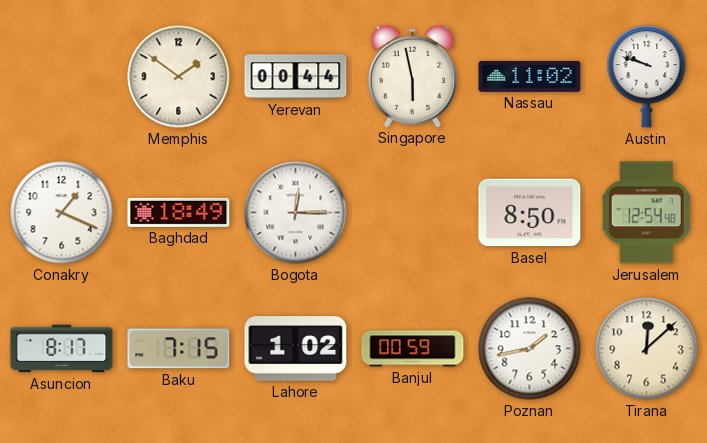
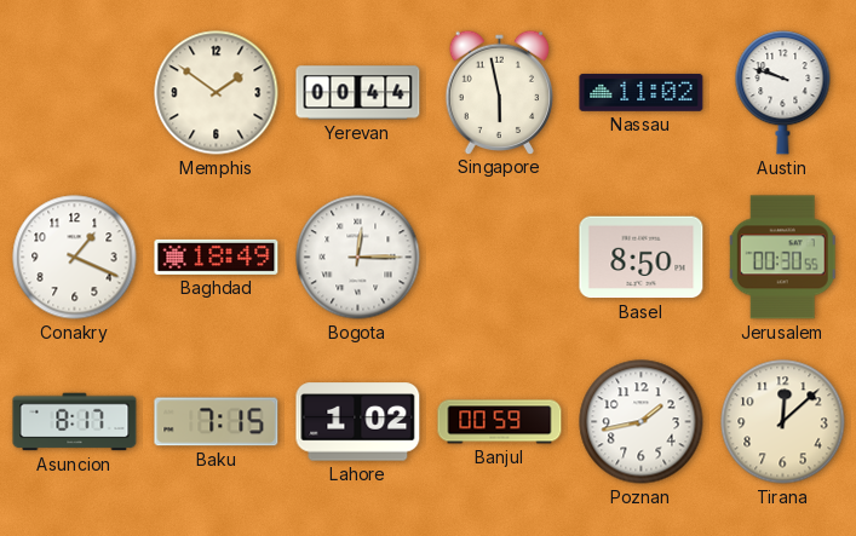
Jerusalem: 12:54 -> 00:30 (782, 258)
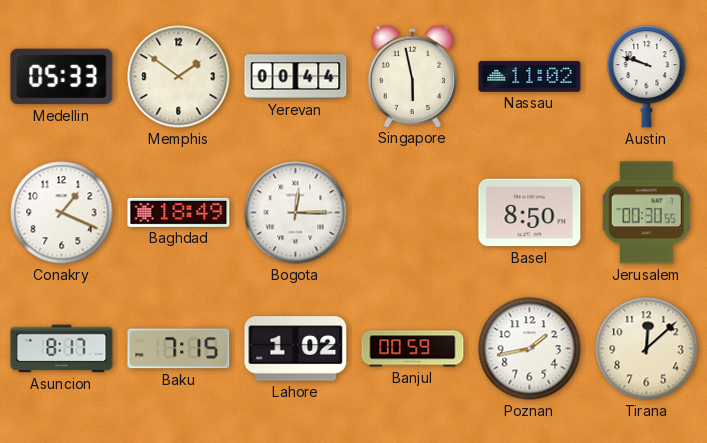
Medellin: none -> 05:33 (62, 77)
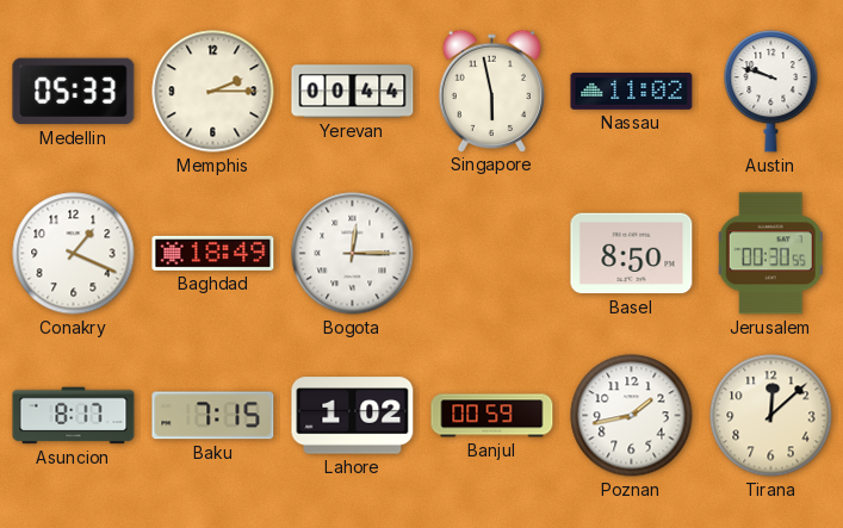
Memphis: 1:51 -> 2:15 (213, 92)
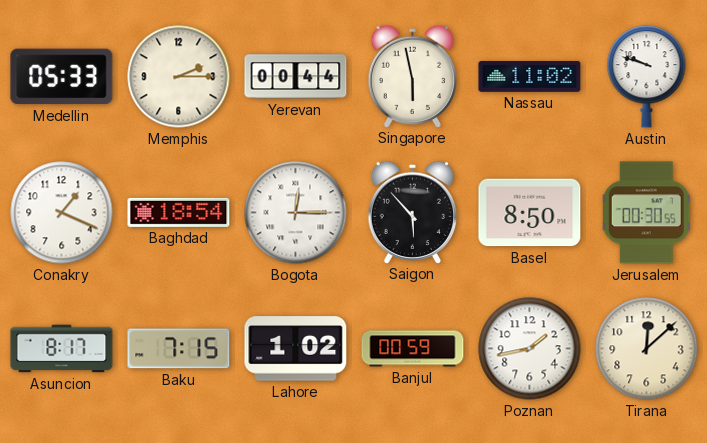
Baghdad: 18:49 -> 18:54 (179, 212)
Saigon: none -> 5:53 (413, 212)
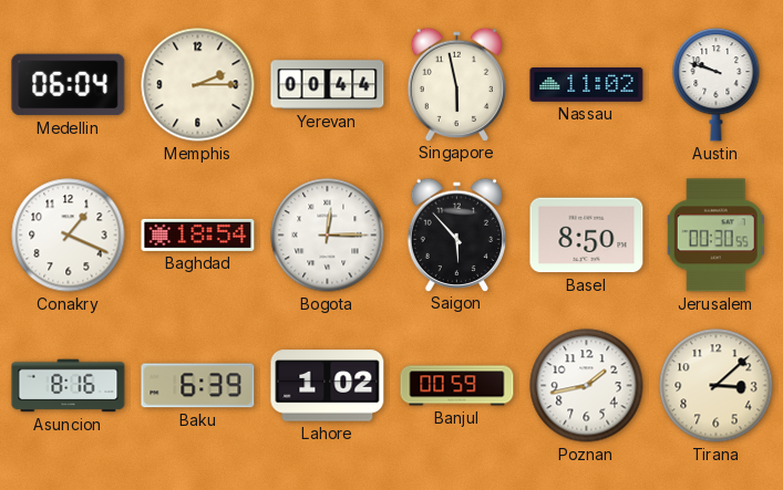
Medellin: 05:33 -> 06:04 (69, 85)
Asuncion: 8:17 -> 8:16 (69, 386)
Baku: 7:15 -> 6:39 (198, 386)
Tirana: 12:08 -> 3:08 (717, 386)
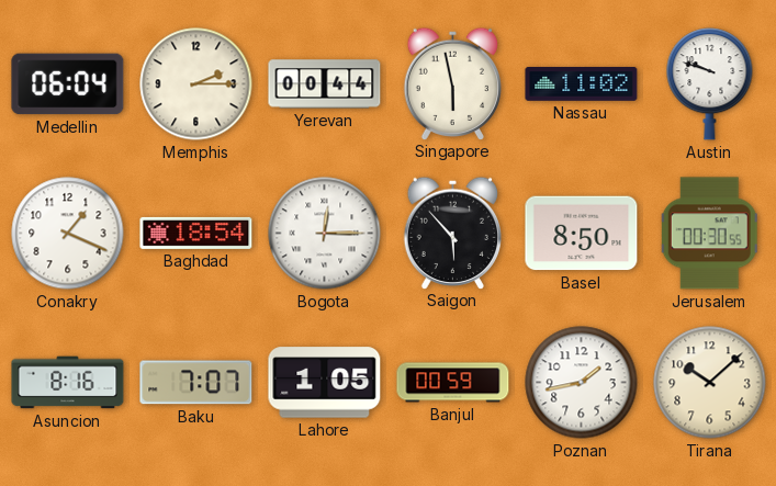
Baku: 6:39 -> 7:07 (196, 383)
Lahore: 1:02 -> 1:05 (325, 383)
Tirana: 3:08 -> 10:08 (710, 383)
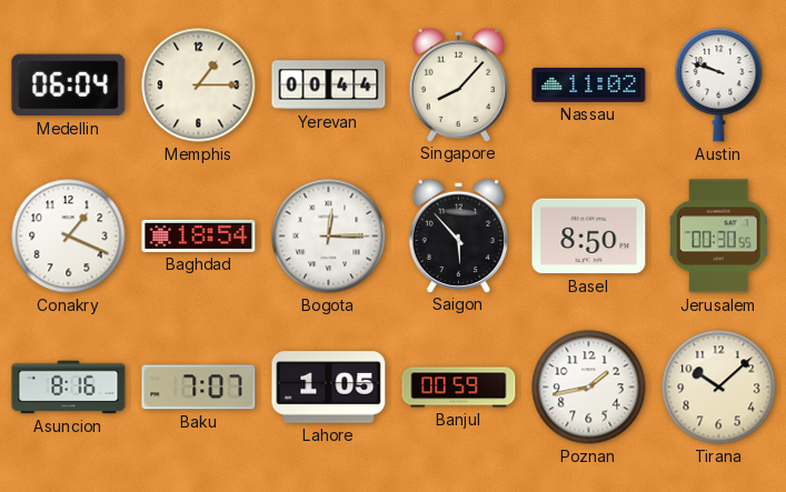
Memphis: 2:15 -> 1:15 (199, 86)
Singapore: 5:58 -> 8:07 (459, 84)
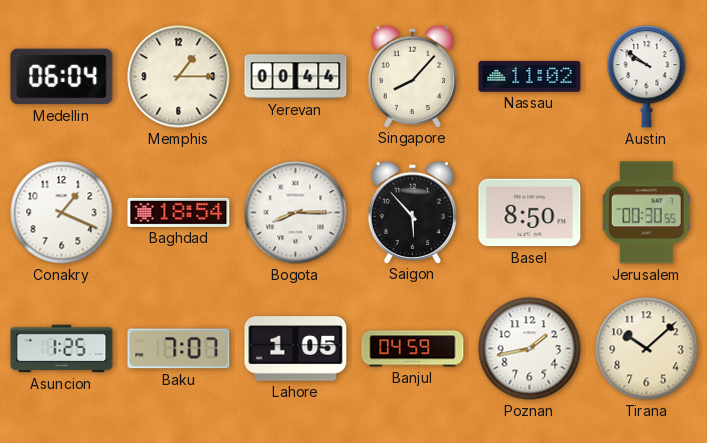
Austin: 9:48 -> 9:51 (647, 77)
Bogota: 12:15 -> 8:15 (296, 213)
Asuncion: 8:16 -> 1:25 (62, 349)
Banjul: 00:59 -> 04:59 (413, 349)
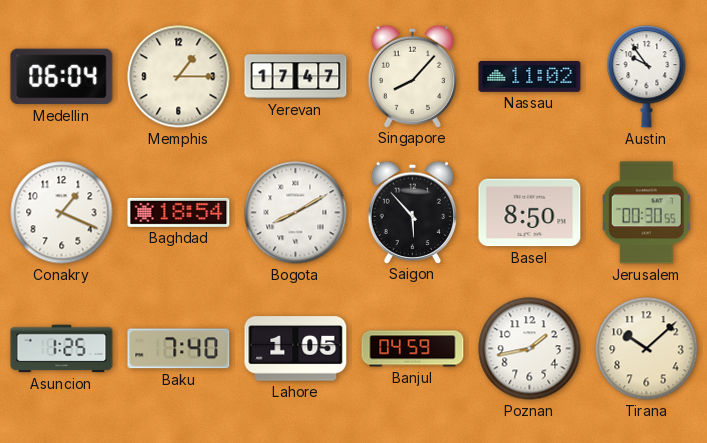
Yerevan: 00:44 -> 17:47 (296, 77)
Austin: 9:51 -> 9:54 (647, 77)
Bogota: 8:15 -> 8:10 (296, 213)
Baku: 7:07 -> 7:40 (179, 349)
